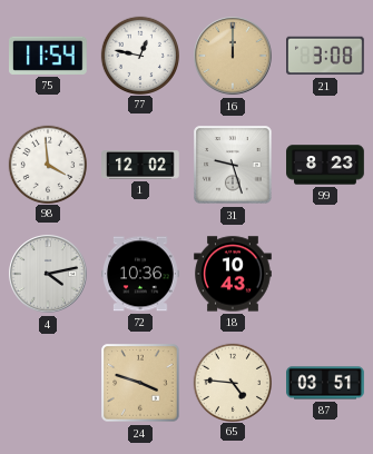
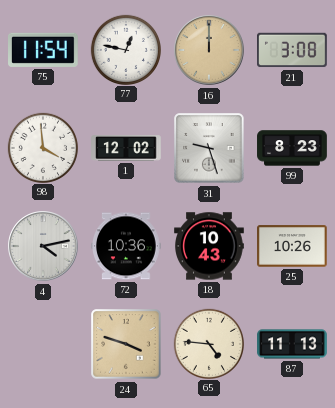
25: none -> 10:26 (293, 246)
87: 03:51 -> 11:13 (292, 344)
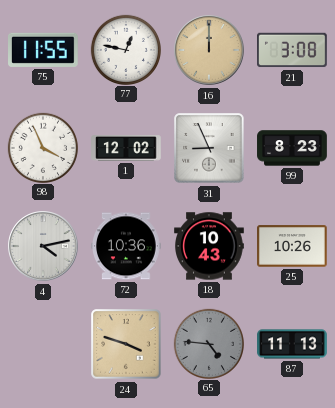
75: 11:54 -> 11:55 (44, 50)
98: 3:59 -> 3:56 (42, 147)
31: 9:27 -> 8:56 (209, 148)
65 dial: cream -> grey (208, 343)
